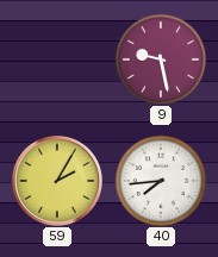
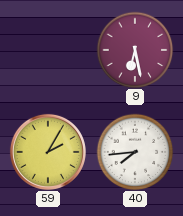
9: 9:28 -> 6:28 (135, 50)
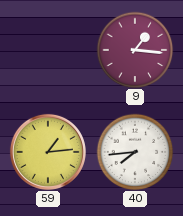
9: 6:28 -> 1:16 (135, 50)
59: 2:05 -> 1:14 (48, 152)
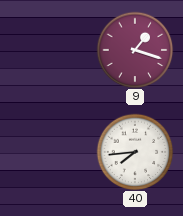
9: 1:16 -> 1:18 (135, 50)
59: 1:14 -> none (48, 152)
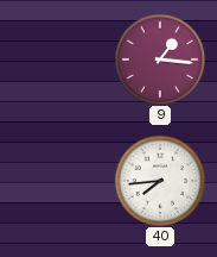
9: 1:18 -> 1:16 (160, 59)
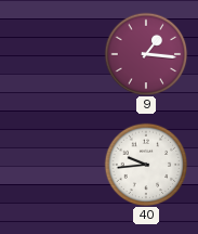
40: 7:44 -> 9:44 (146, 165)
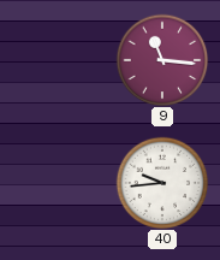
9: 1:16 -> 11:16 (162, 60)
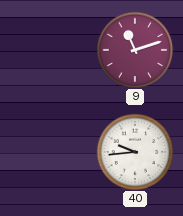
9: 11:16 -> 11:12 (135, 50)
